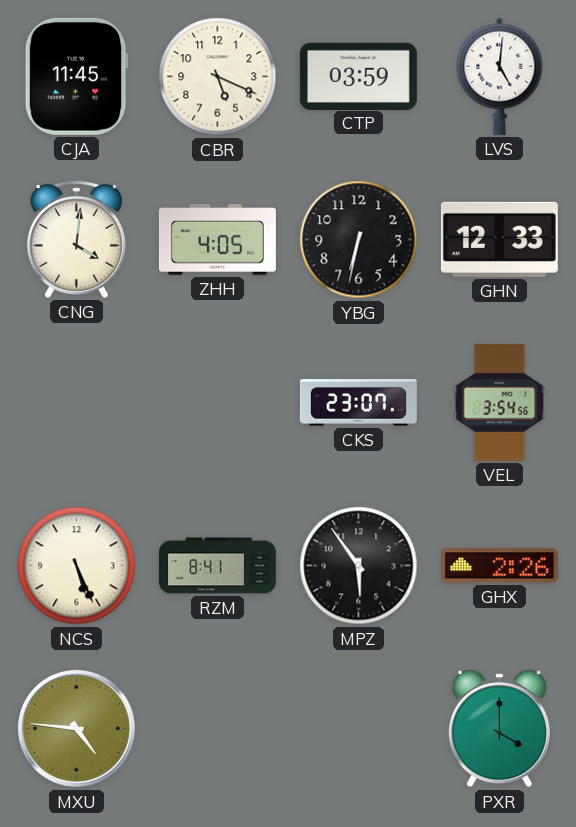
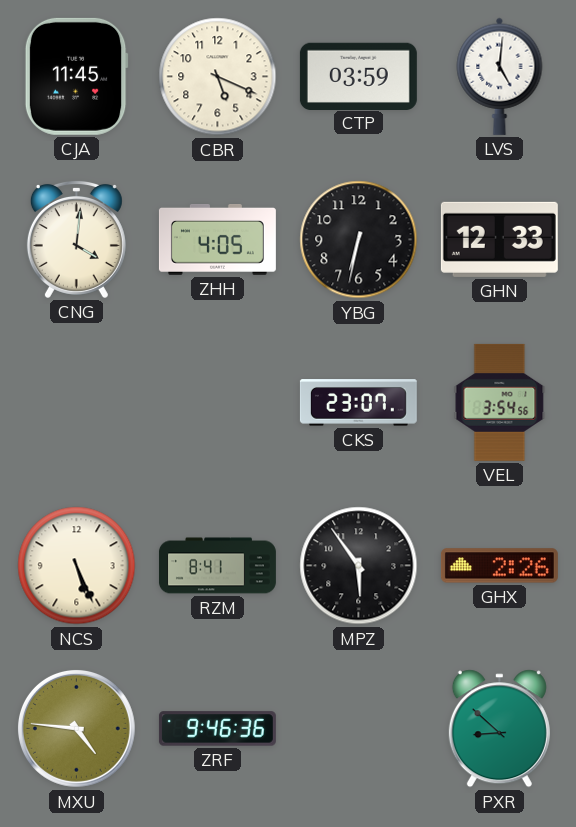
ZRF: none -> 9:46 (217, 729)
PXR: 4:00 -> 8:52 (499, 729)
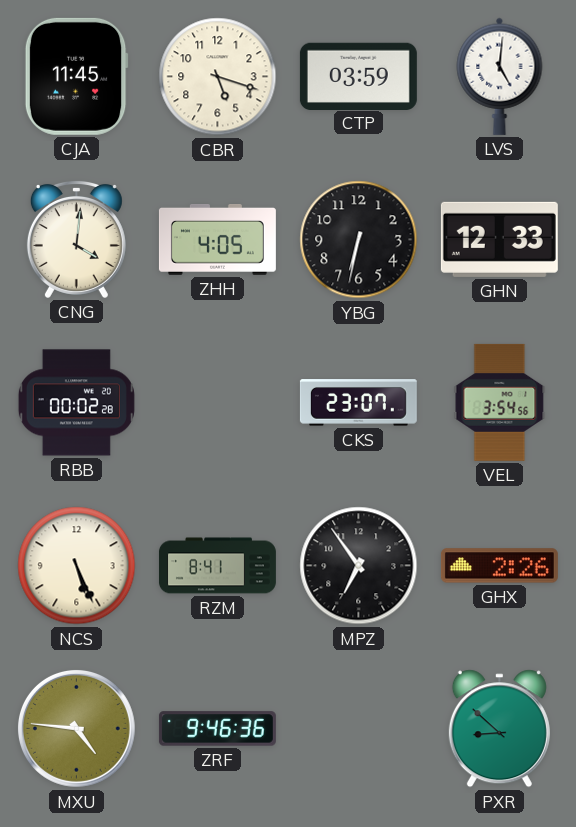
CBR: 5:19 -> 5:18 (218, 77)
RBB: none -> 00:02 (76, 403)
MPZ: 5:54 -> 6:54 (359, 566)
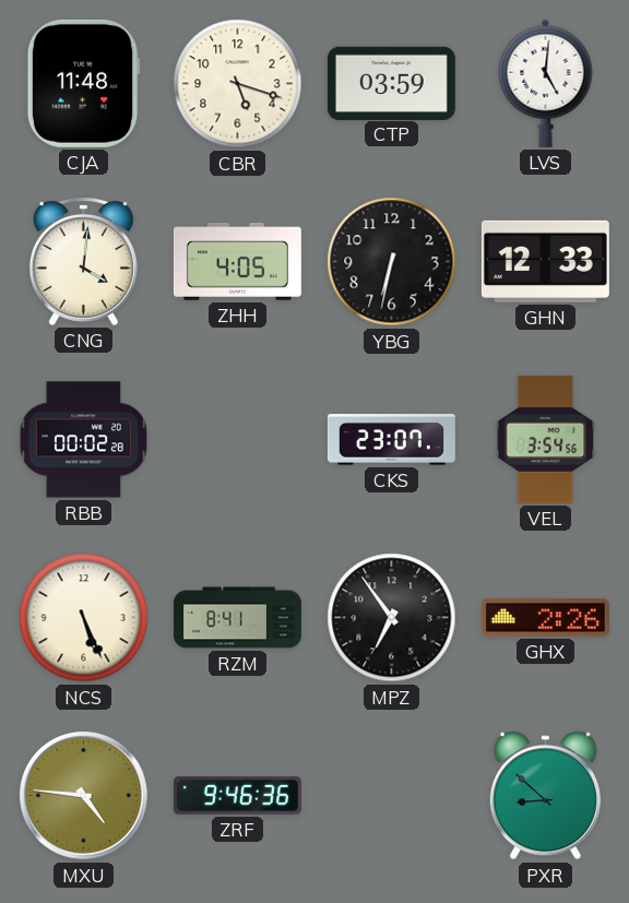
CJA: 11:45 -> 11:48 (83, 83)
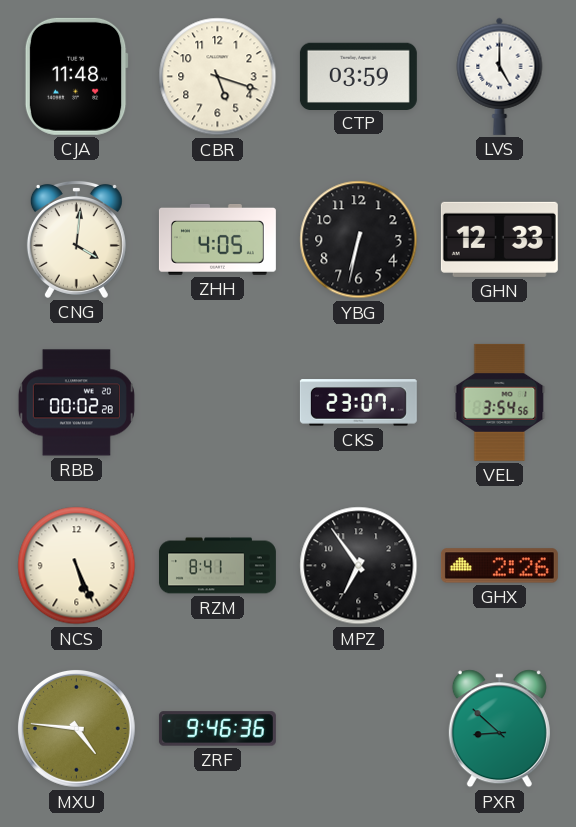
LVS: 5:01 -> 5:00 (500, 76)
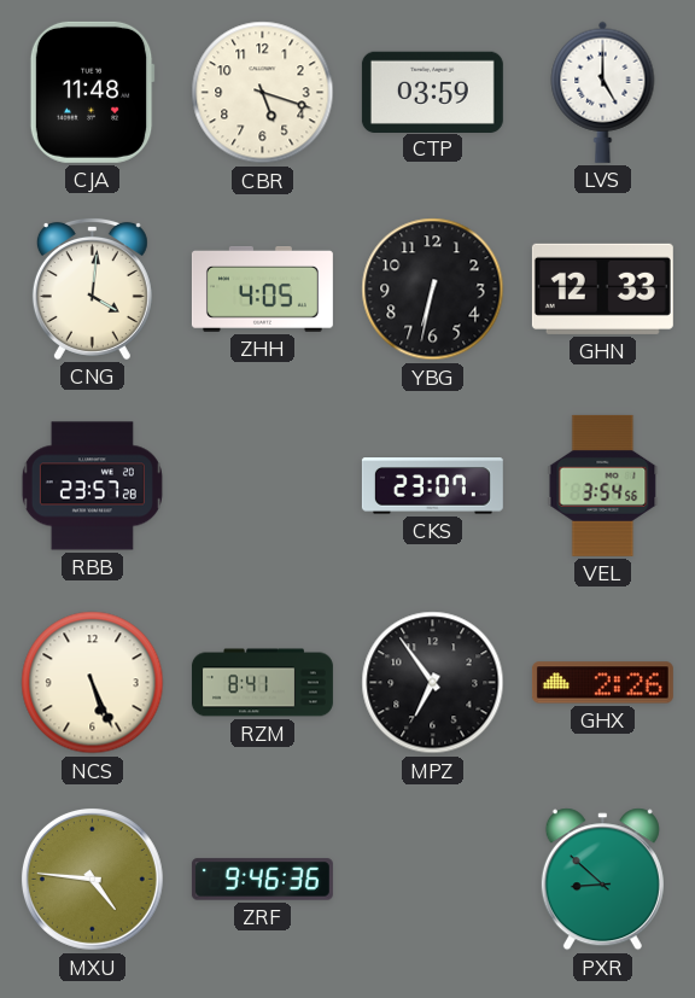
RBB: 00:02 -> 23:57 (92, 486)
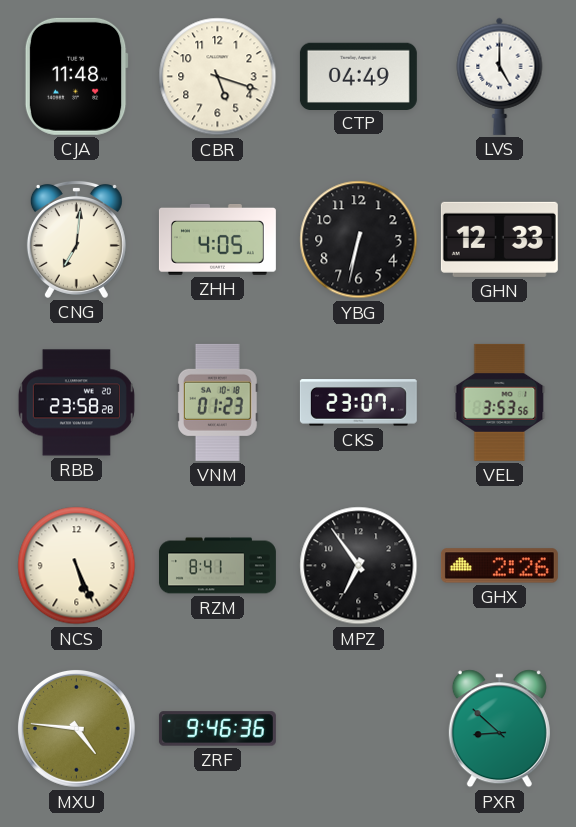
CTP: 03:59 -> 04:49 (358, 76)
CNG: 4:01 -> 7:01 (76, 239)
RBB: 23:57 -> 23:58 (76, 403)
VNM: none -> 01:23 (217, 402)
VEL: 3:54 -> 3:53 (500, 402)
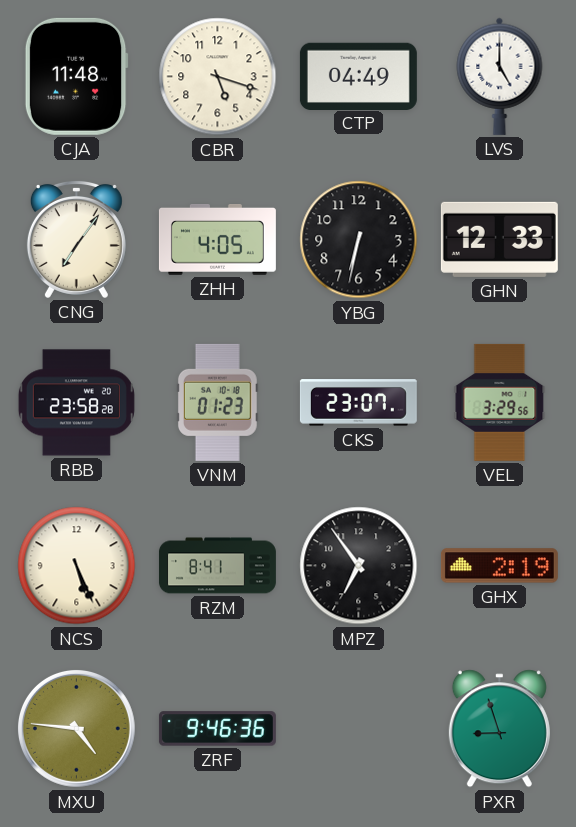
CNG: 7:01 -> 7:06 (76, 239)
VEL: 3:53 -> 3:29 (500, 402)
GHX: 2:26 -> 2:19 (499, 566)
PXR: 8:52 -> 8:57 (499, 729)
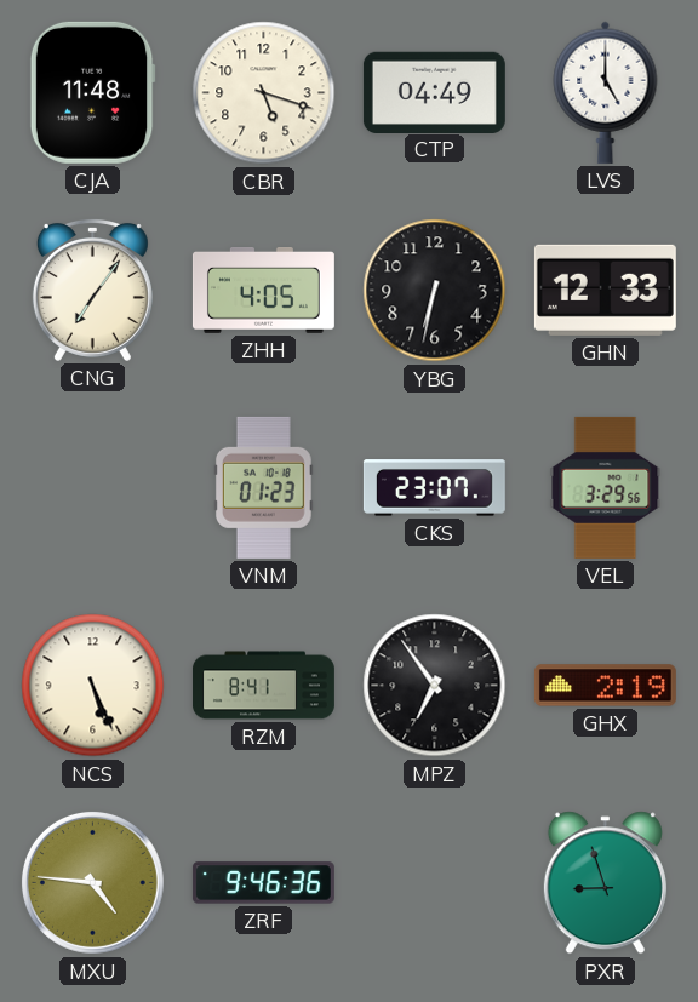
RBB: 23:58 -> none (76, 403)
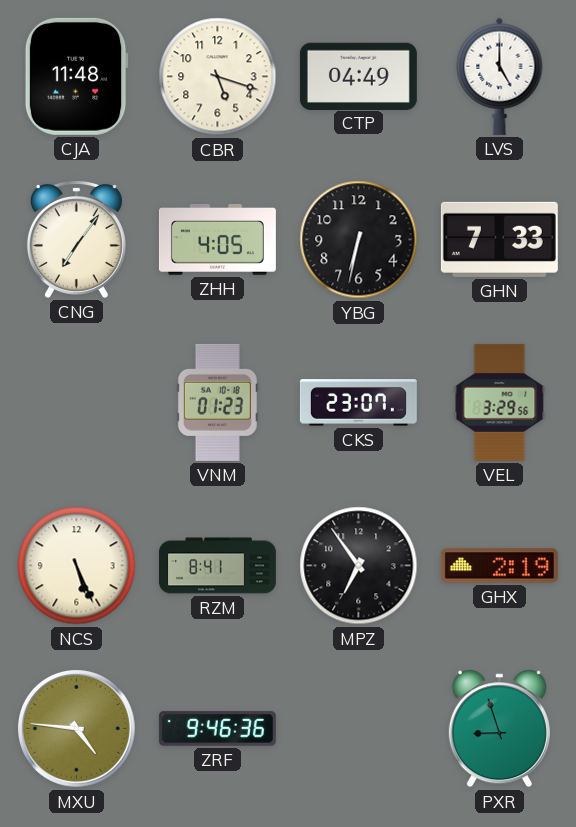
GHN: 12:33 -> 7:33 (499, 239)
